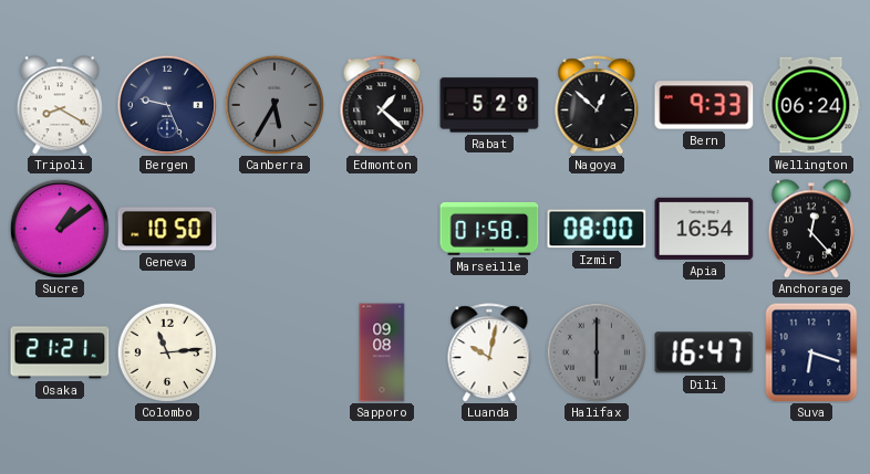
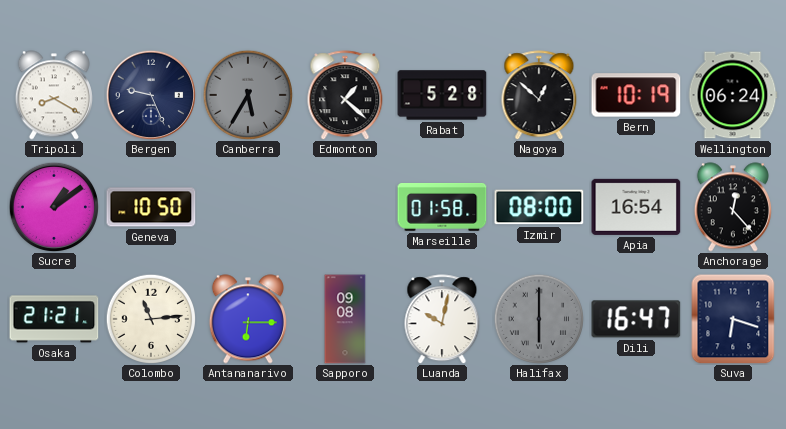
Bern: 9:33 -> 10:19 (636, 95)
Antananarivo: none -> 6:15 (248, 319)
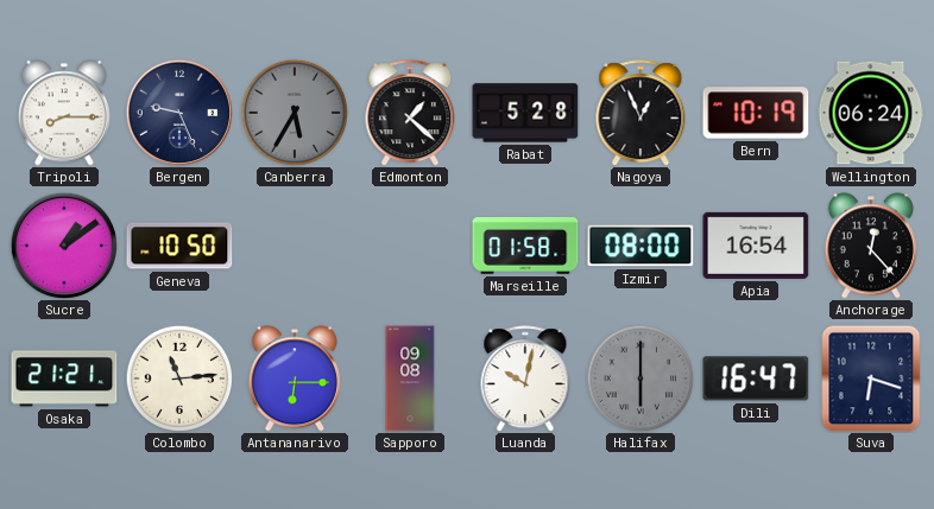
Tripoli: 8:20 -> 8:15 (64, 113)
Nagoya: 12:52 -> 12:56 (640, 113)
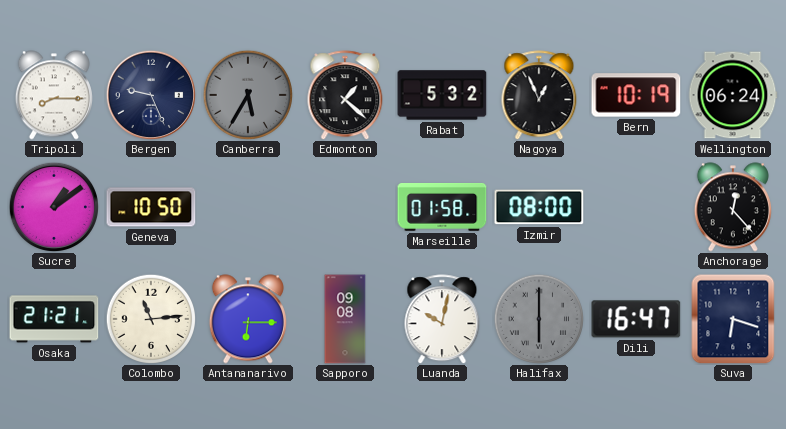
Rabat: 5:28 -> 5:32 (442, 95)
Apia: 16:54 -> none (756, 246)
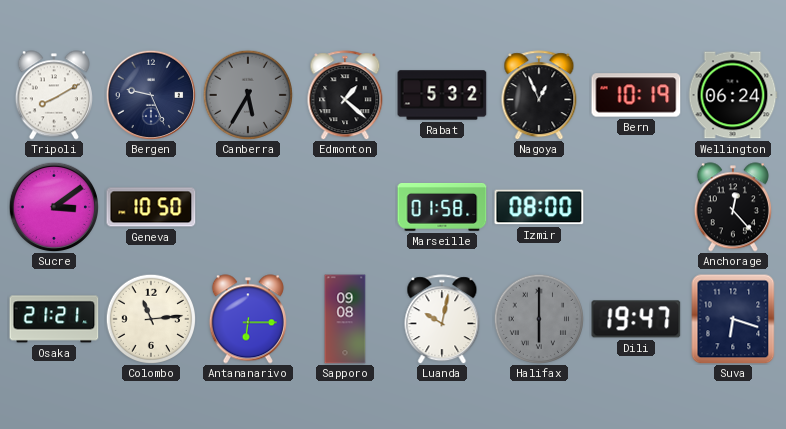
Tripoli: 8:15 -> 8:10 (54, 95)
Sucre: 1:09 -> 3:09 (53, 206)
Dili: 16:47 -> 19:47 (636, 319)
